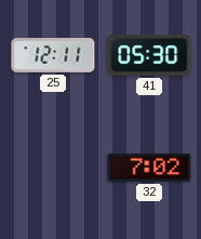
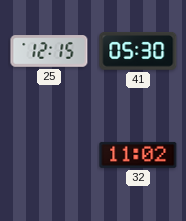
25: 12:11 -> 12:15 (49, 51)
32: 7:02 -> 11:02 (138, 155)
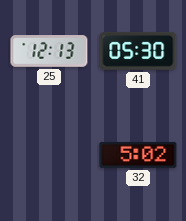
25: 12:15 -> 12:13 (49, 51)
32: 11:02 -> 5:02 (138, 155)
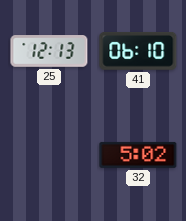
41: 05:30 -> 06:10 (138, 51)
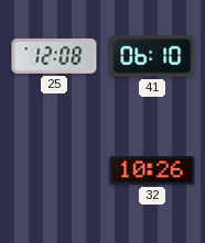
25: 12:13 -> 12:08 (54, 56)
32: 5:02 -> 10:26 (152, 170)
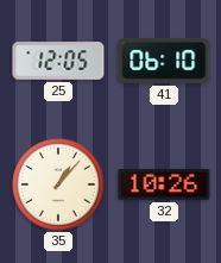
25: 12:08 -> 12:05 (58, 61)
35: none -> 1:07 (58, 184)
